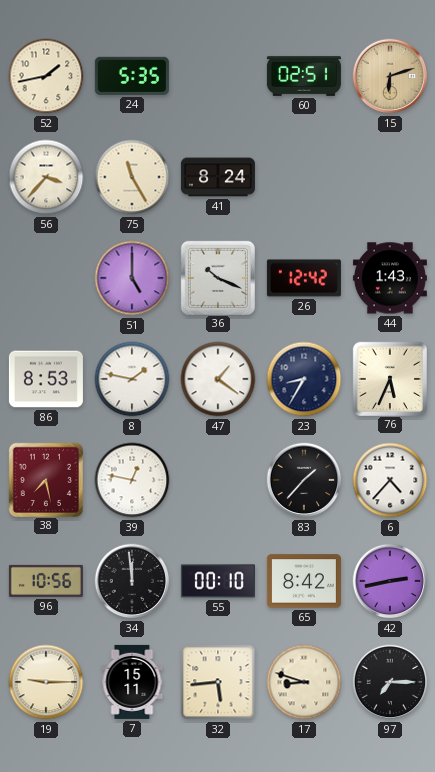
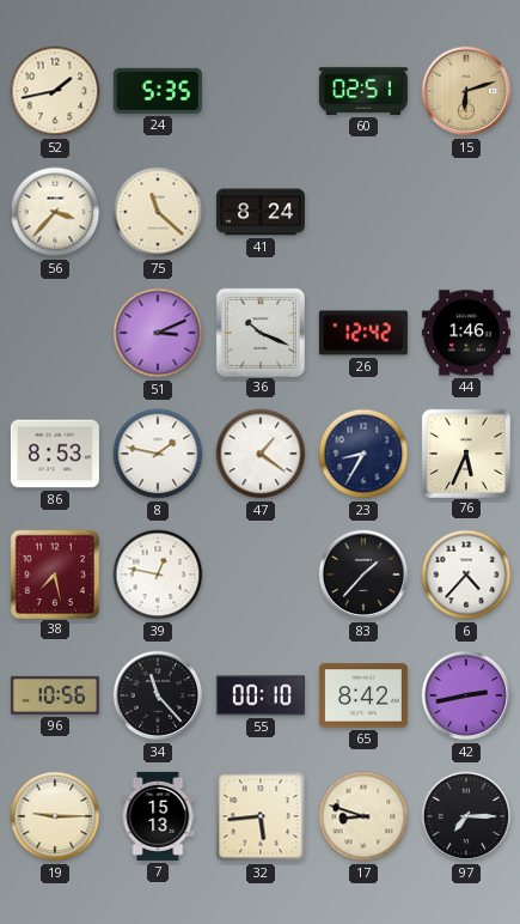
75: 11:25 -> 11:22 (158, 212)
51: 5:00 -> 3:11 (158, 333)
44: 1:43 -> 1:46 (466, 333)
34: 11:59 -> 11:23 (158, 695)
7: 15:11 -> 15:13 (158, 816)
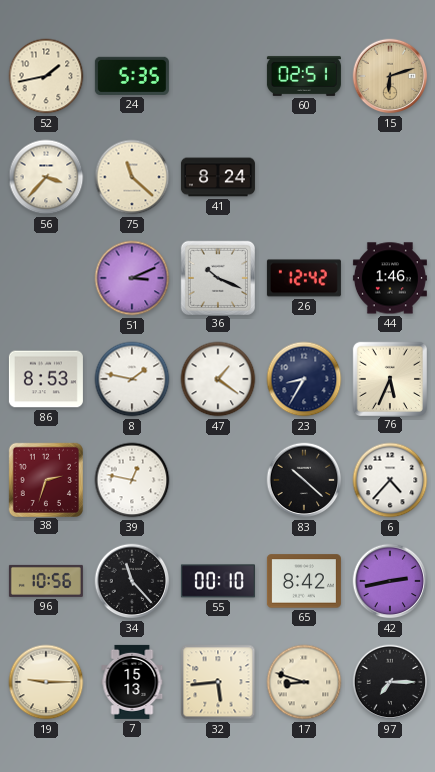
38: 7:28 -> 2:33 (45, 479)
83: 1:37 -> 10:22 (304, 480)
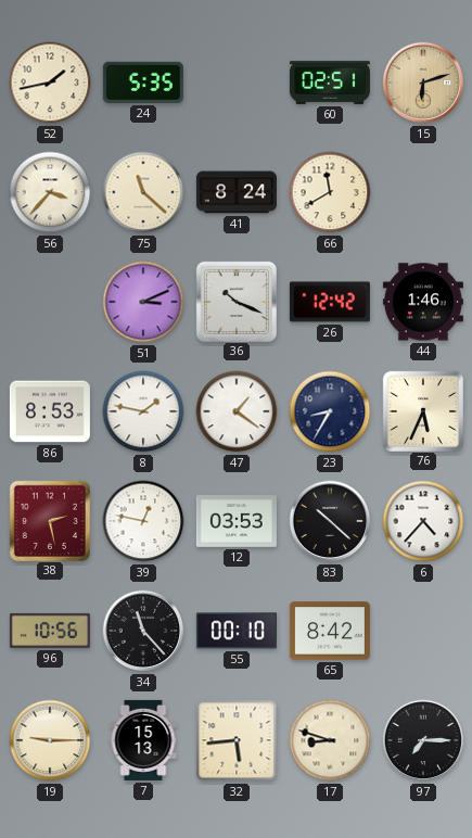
66: none -> 11:40 (330, 192)
38: 2:33 -> 2:28 (49, 520)
12: none -> 03:53 (237, 521)
42: 2:43 -> none (390, 581)
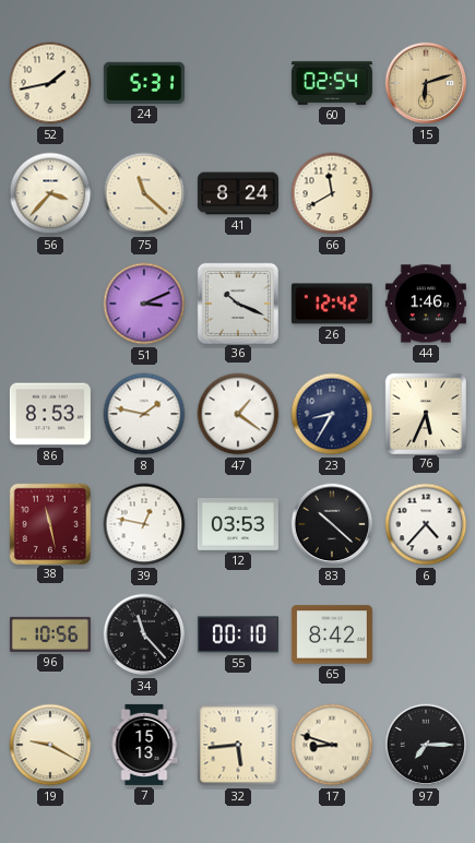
24: 5:35 -> 5:31 (144, 83)
60: 02:51 -> 02:54 (332, 83)
38: 2:28 -> 11:28 (49, 523)
19: 9:15 -> 9:20 (50, 745)
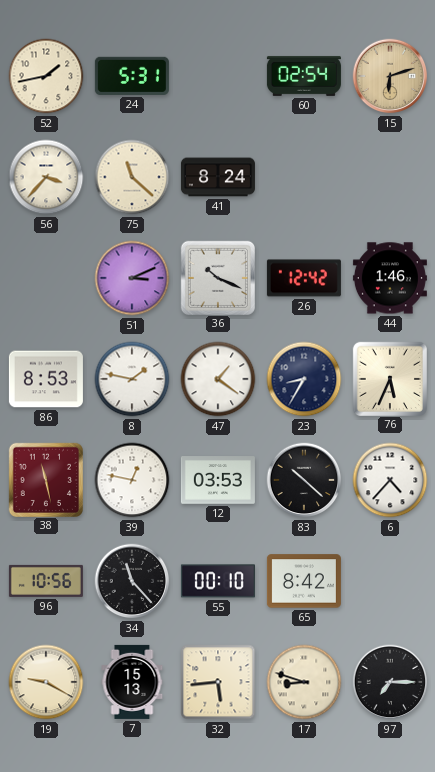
66: 11:40 -> none (332, 193)
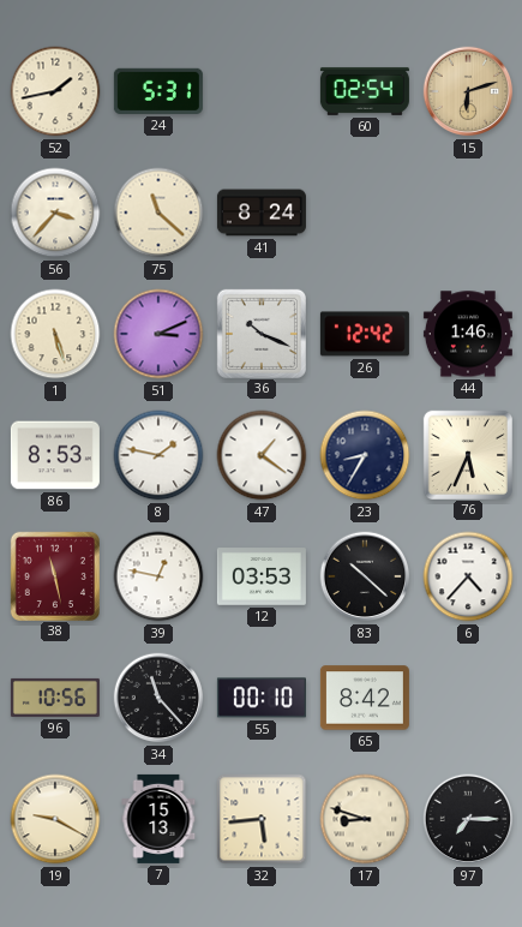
1: none -> 5:27 (55, 334)
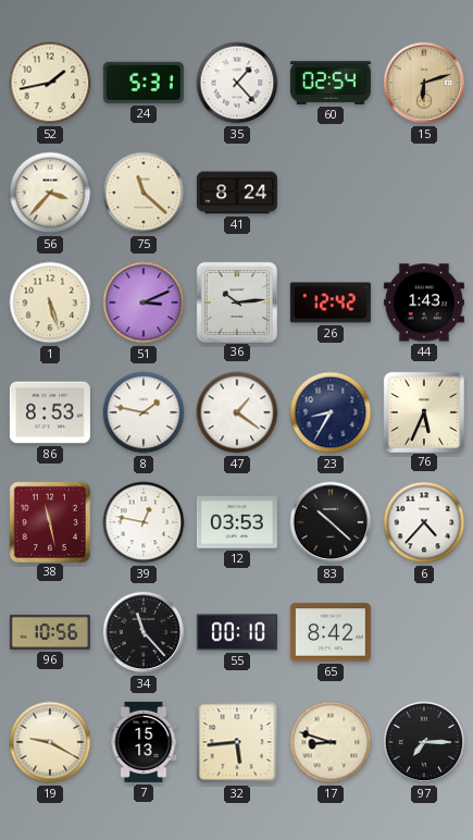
35: none -> 1:23 (237, 83)
36: 10:19 -> 10:14 (236, 301)
44: 1:46 -> 1:43 (424, 302)
